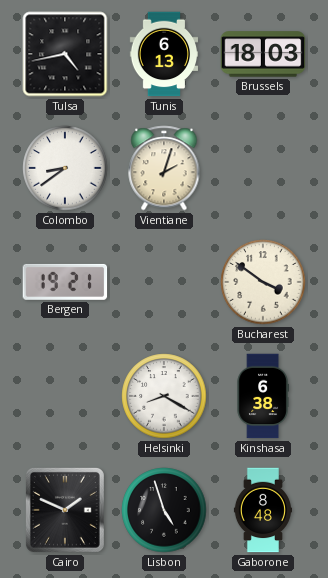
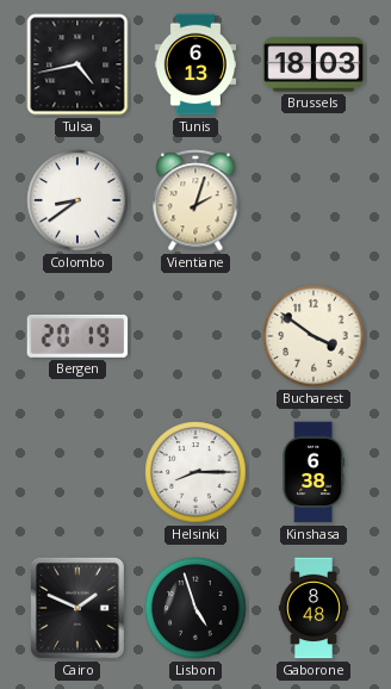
Bergen: 19:21 -> 20:19 (77, 336)
Helsinki: 8:20 -> 8:15 (195, 472)
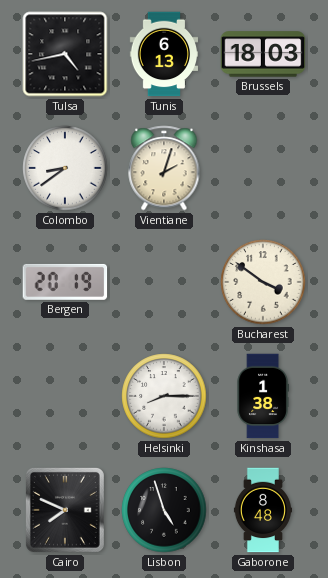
Kinshasa: 6:38 -> 1:38 (263, 396)
Cairo: 1:49 -> 7:49 (65, 510)
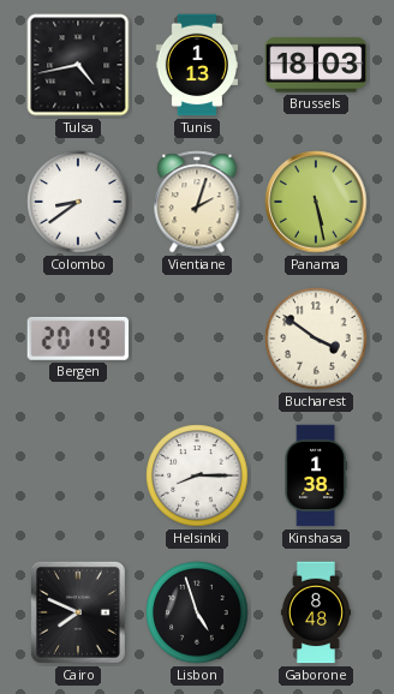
Tunis: 6:13 -> 1:13 (197, 65)
Panama: none -> 5:28 (316, 202)
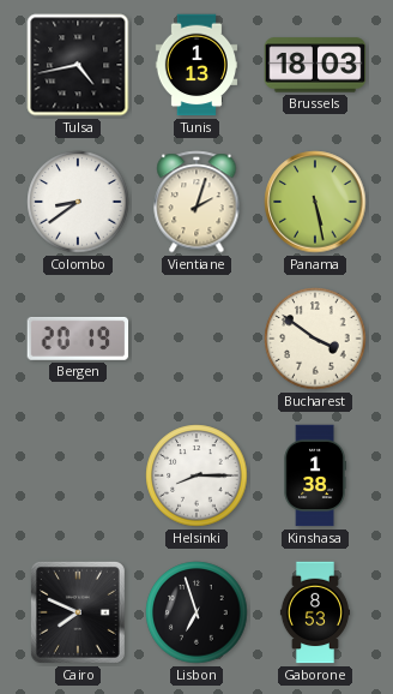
Lisbon: 4:57 -> 6:57 (196, 612)
Gaborone: 8:48 -> 8:53 (315, 612)
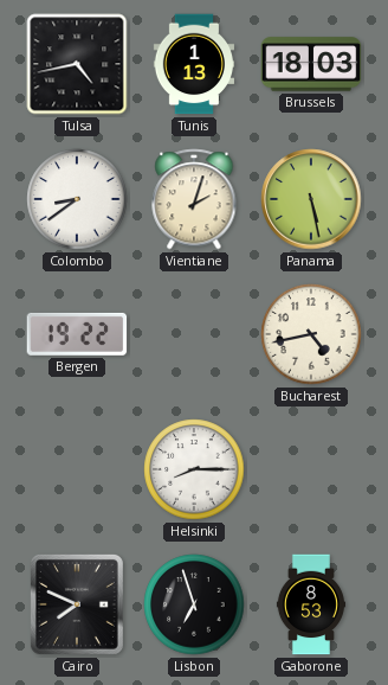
Bergen: 20:19 -> 19:22 (77, 334)
Bucharest: 3:51 -> 4:43 (311, 334)
Kinshasa: 1:38 -> none (315, 475)
